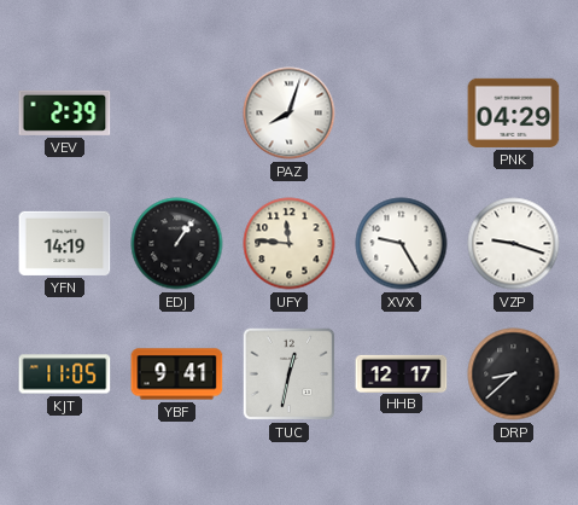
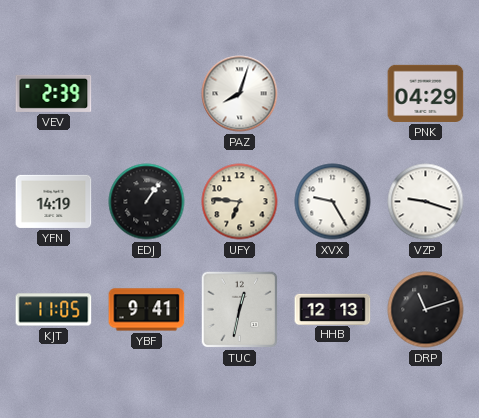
UFY: 11:46 -> 6:46 (240, 202)
HHB: 12:17 -> 12:13 (333, 309)
DRP: 8:38 -> 11:12 (426, 310)
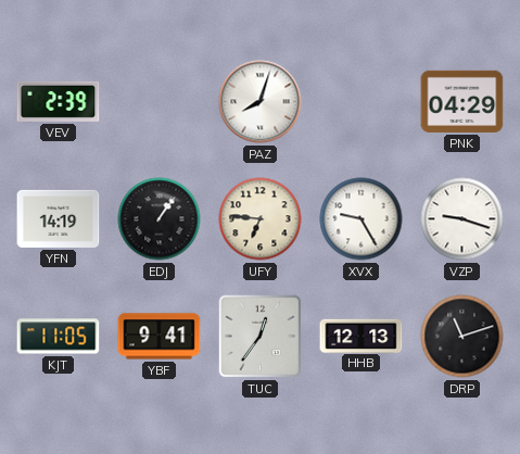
TUC: 12:32 -> 12:36 (261, 337)
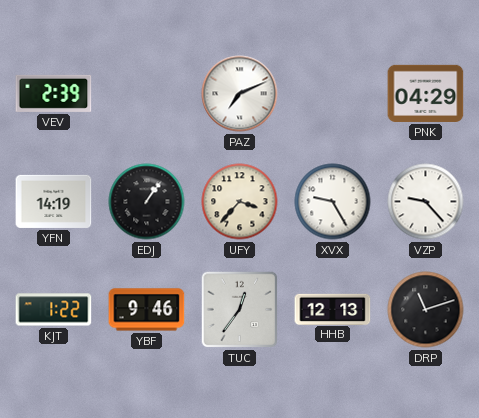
PAZ: 8:03 -> 7:11 (240, 94)
UFY: 6:46 -> 3:37 (240, 202)
VZP: 9:18 -> 9:23 (426, 202)
KJT: 11:05 -> 1:22 (54, 310)
YBF: 9:41 -> 9:46 (147, 310)
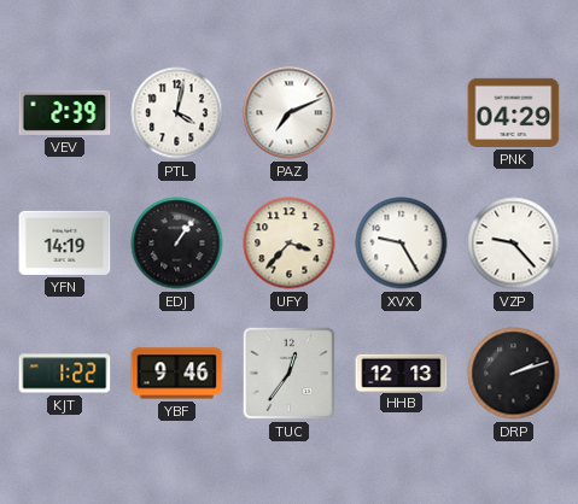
PTL: none -> 4:02 (177, 113)
DRP: 11:12 -> 2:12 (514, 374)
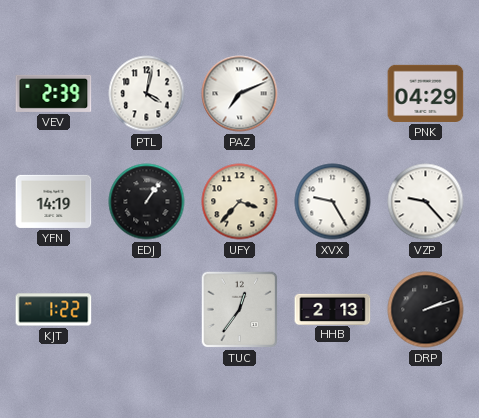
YBF: 9:46 -> none (177, 374)
HHB: 12:13 -> 2:13 (333, 309)
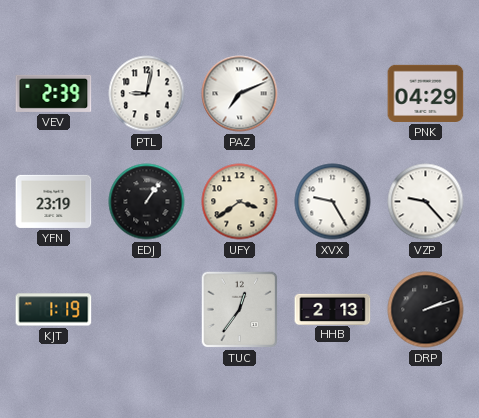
PTL: 4:02 -> 9:02 (147, 94)
YFN: 14:19 -> 23:19 (54, 201)
UFY: 3:37 -> 3:39 (240, 202)
KJT: 1:22 -> 1:19 (54, 310)
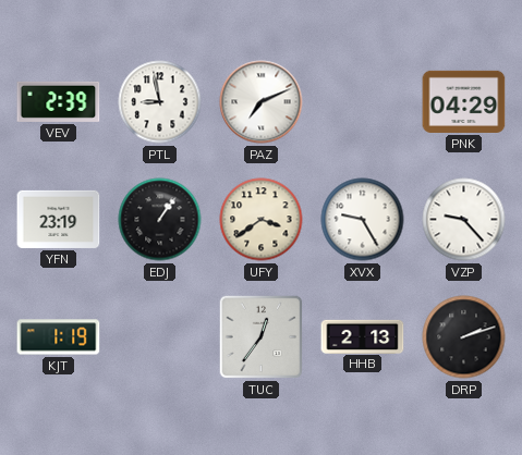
PTL: 9:02 -> 8:58 (160, 102)
